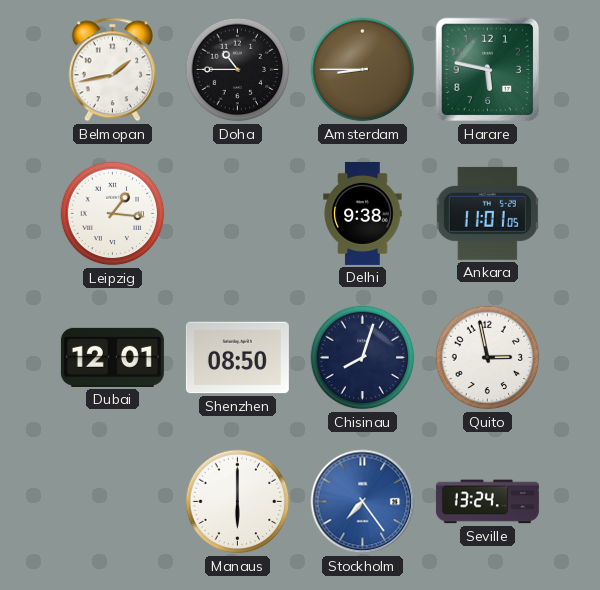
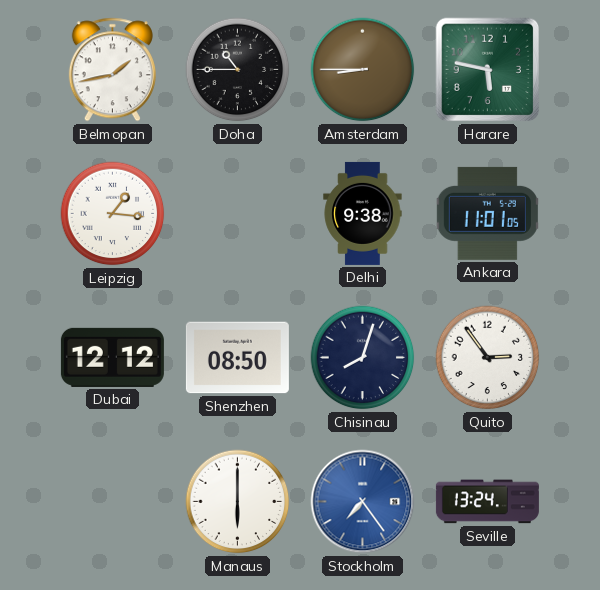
Dubai: 12:01 -> 12:12 (112, 357)
Quito: 2:58 -> 2:54 (488, 358)
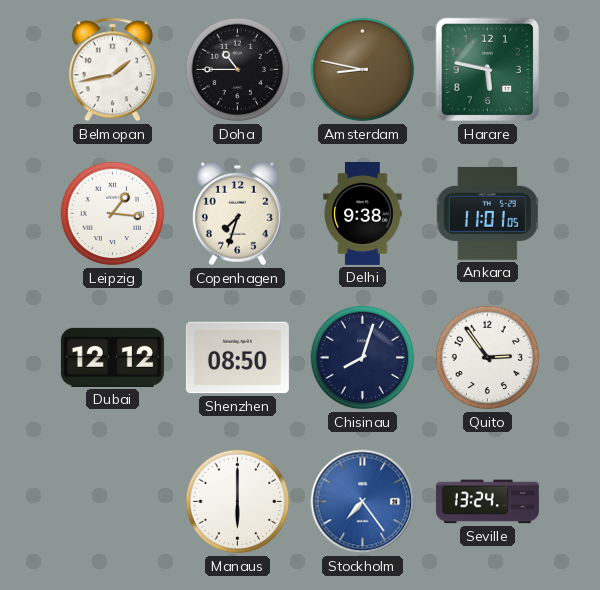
Amsterdam: 8:45 -> 8:47 (363, 70)
Copenhagen: none -> 7:33 (237, 214)
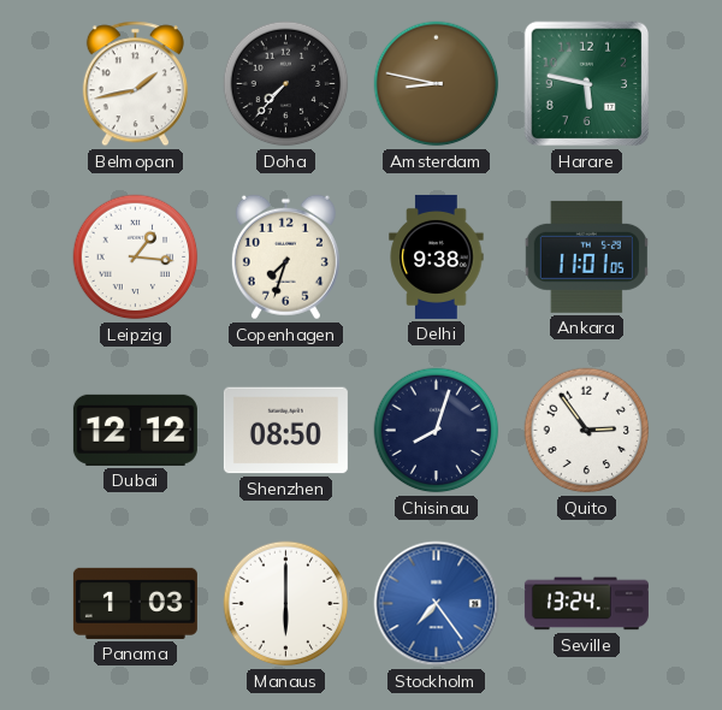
Doha: 10:45 -> 7:37 (286, 84)
Panama: none -> 1:03 (135, 603)
